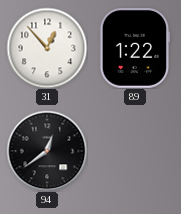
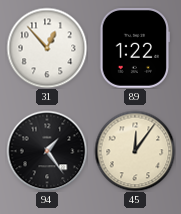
94: 12:39 -> 1:24 (47, 151)
45: none -> 12:06 (135, 151)
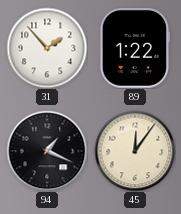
31: 12:53 -> 1:53 (47, 48)
94: 1:24 -> 1:19 (47, 151)
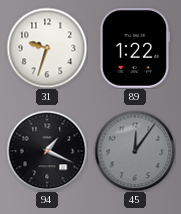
31: 1:53 -> 9:33 (47, 48)
45 dial: cream -> grey (135, 151)
